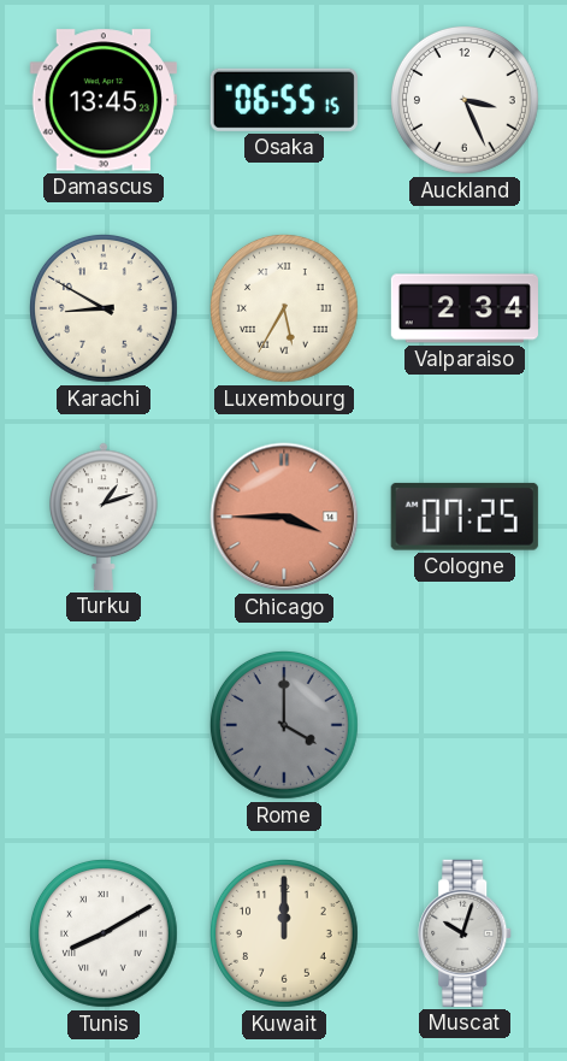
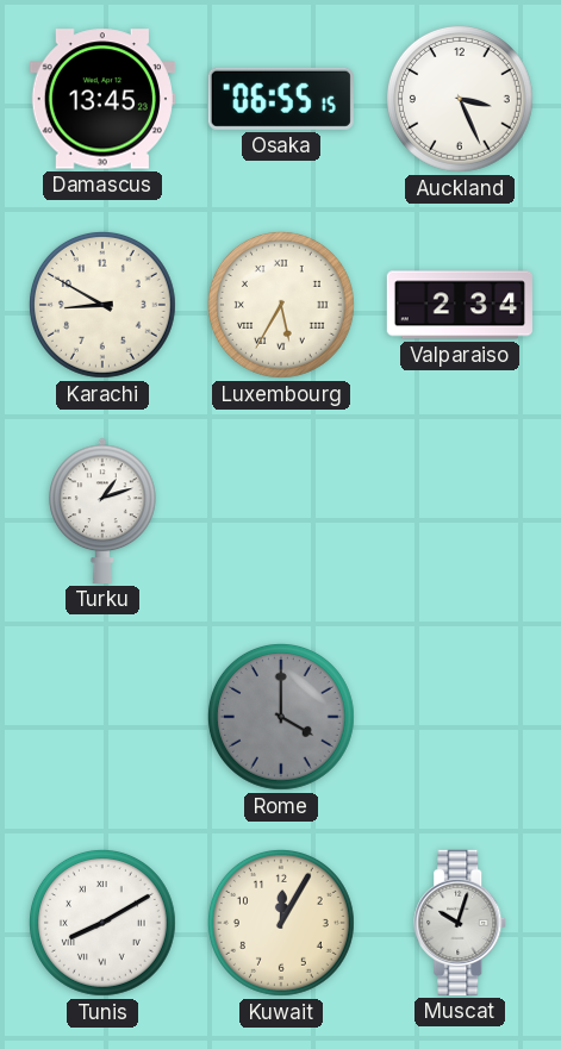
Chicago: 3:45 -> none (284, 517)
Cologne: 07:25 -> none (465, 517)
Kuwait: 12:00 -> 12:05 (281, 923)
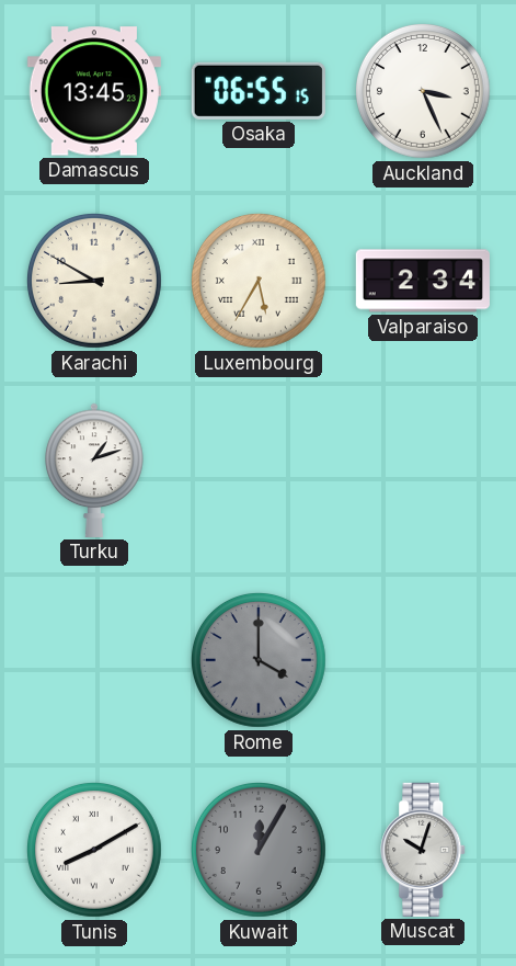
Kuwait dial: cream -> grey (259, 850)
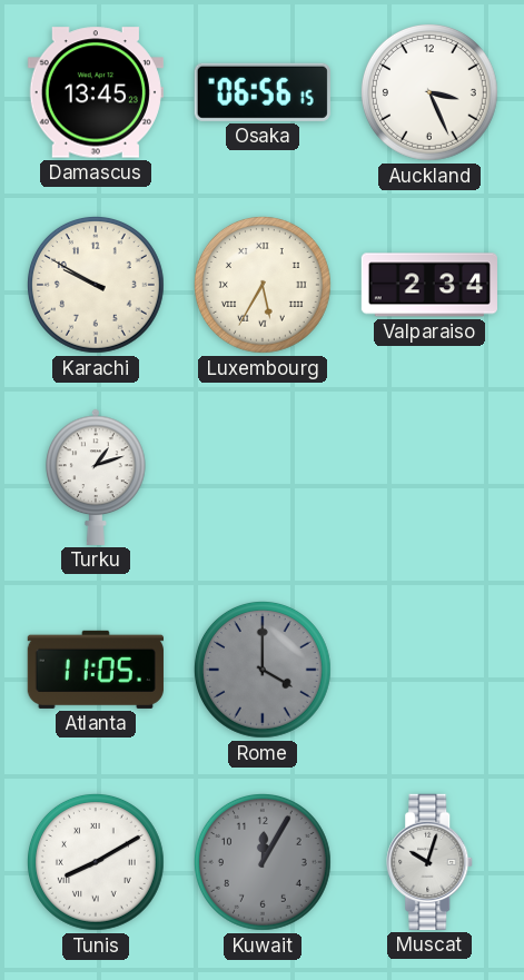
Osaka: 06:55 -> 06:56 (263, 92)
Karachi: 8:50 -> 9:50 (96, 285)
Atlanta: none -> 11:05 (96, 670)
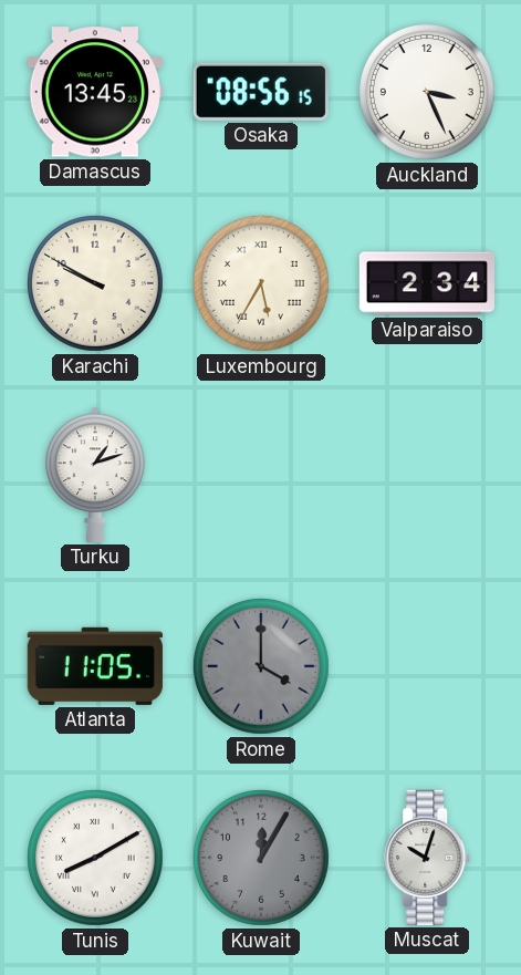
Osaka: 06:56 -> 08:56 (261, 92)
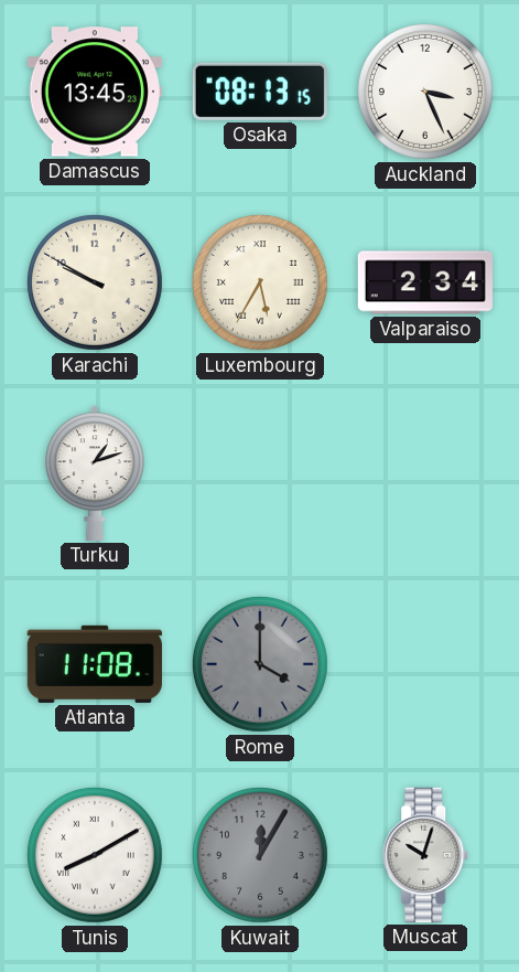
Osaka: 08:56 -> 08:13 (260, 92)
Atlanta: 11:05 -> 11:08 (95, 664)
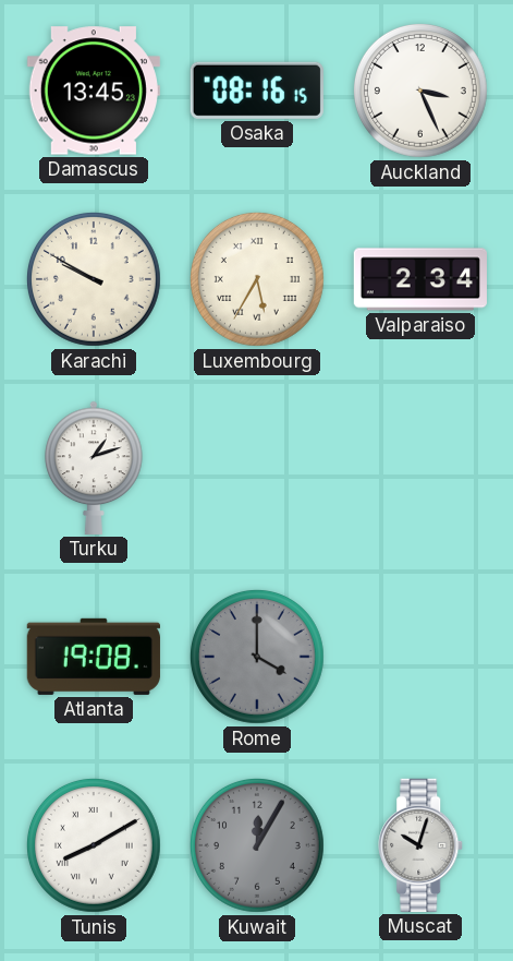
Osaka: 08:13 -> 08:16 (257, 91)
Atlanta: 11:08 -> 19:08 (94, 657)
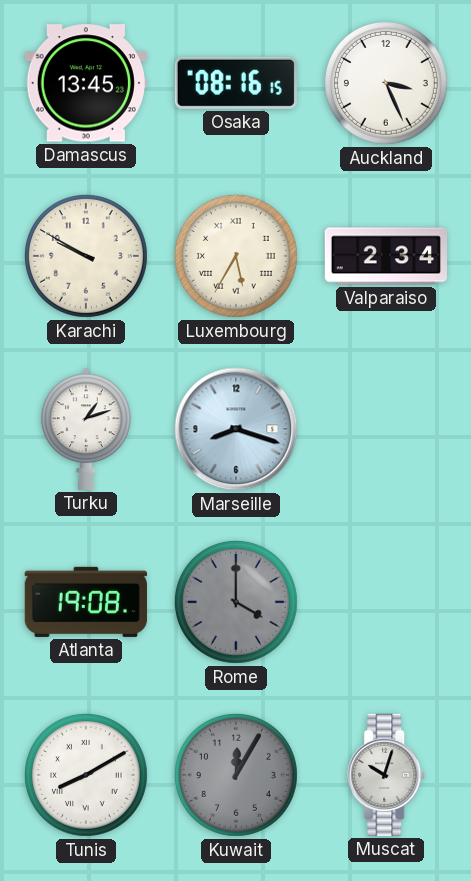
Marseille: none -> 8:18 (236, 429)
